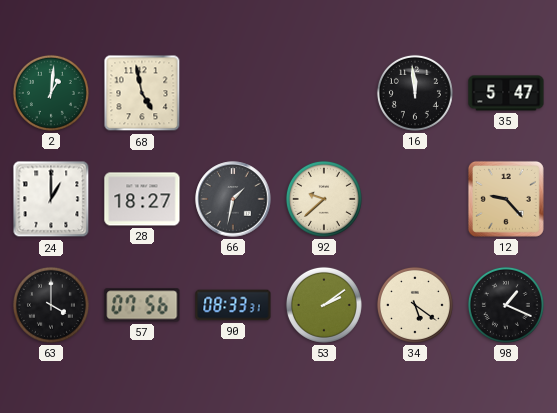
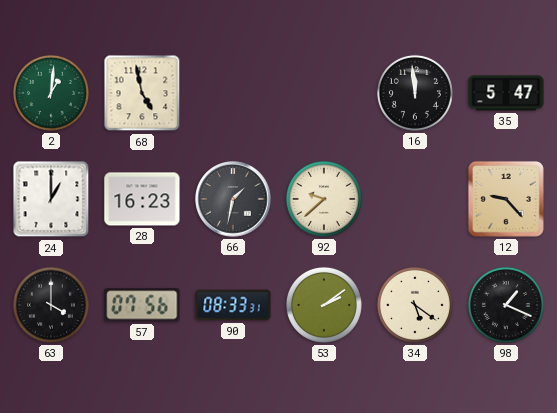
28: 18:27 -> 16:23 (142, 199)
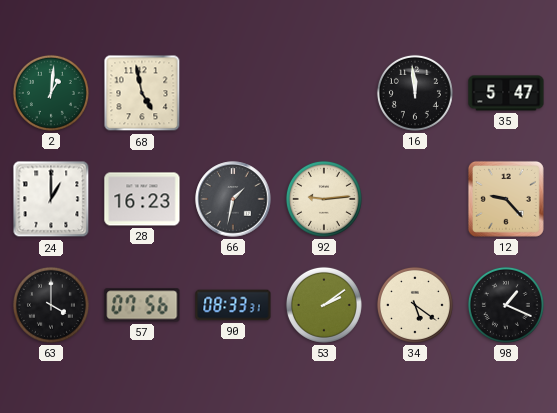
92: 9:38 -> 9:14 (324, 199)
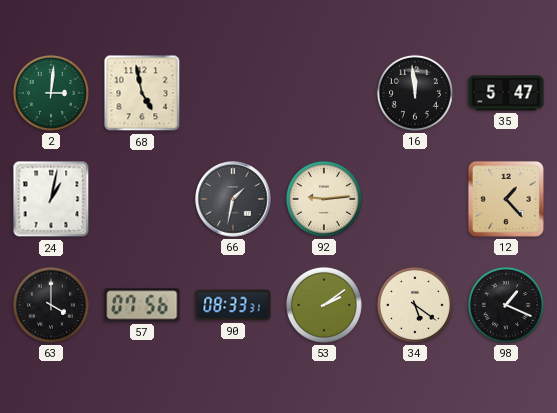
2: 1:01 -> 3:01 (51, 93)
24: 1:00 -> 1:02 (51, 199)
28: 16:23 -> none (142, 199)
12: 9:23 -> 1:23 (506, 199)
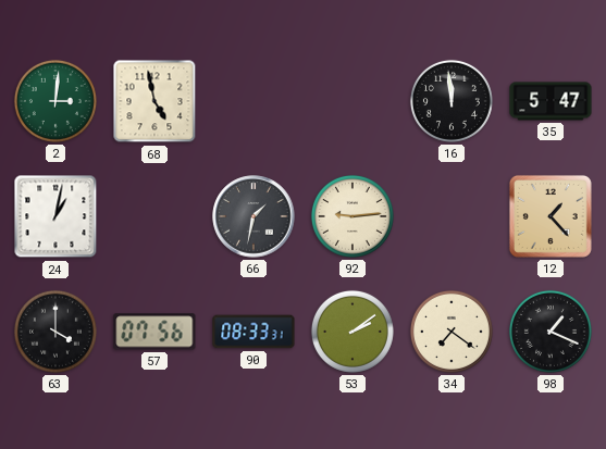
34: 5:21 -> 7:21 (452, 332)
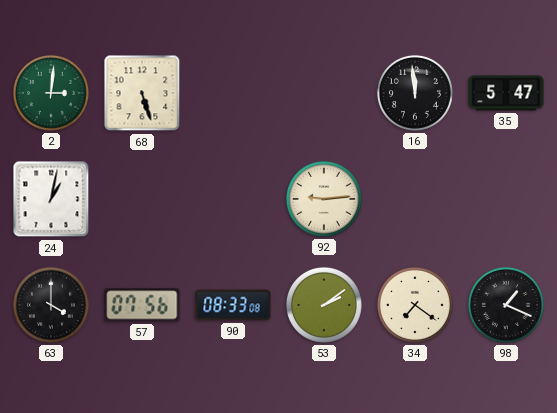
68: 4:58 -> 5:27 (142, 93)
66: 1:32 -> none (253, 216)
12: 1:23 -> none (551, 216)
90: 08:33:31 -> 08:33:08 (233, 305)
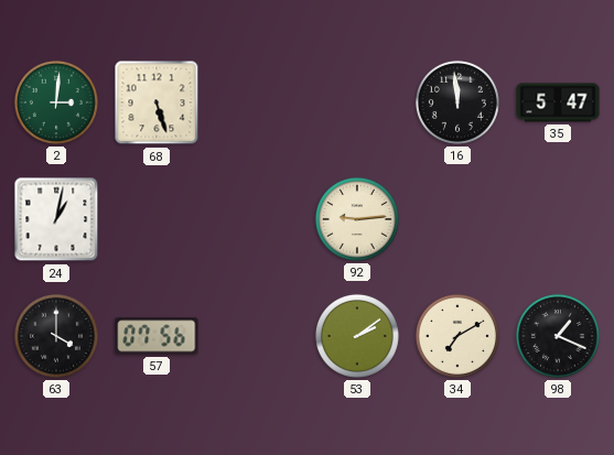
90: 08:33 -> none (233, 305)
34: 7:21 -> 7:10 (457, 336)
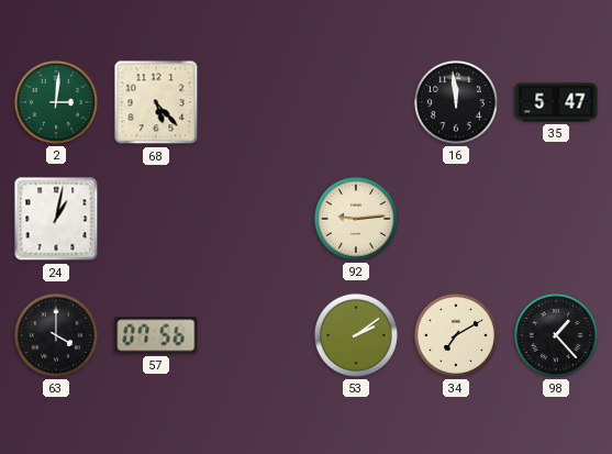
68: 5:27 -> 5:23 (156, 102)
98: 1:19 -> 1:23 (556, 335)
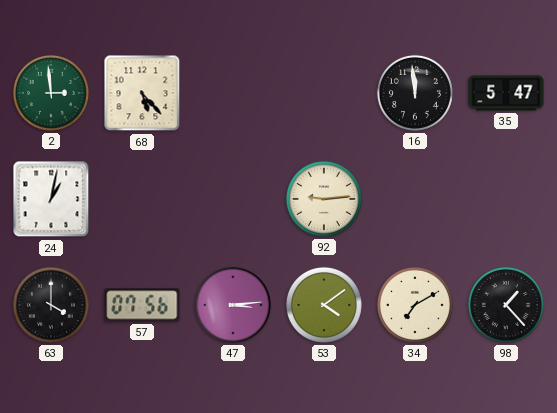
2: 3:01 -> 2:59 (51, 93)
47: none -> 3:14 (233, 305)
53: 2:09 -> 4:09 (324, 305)
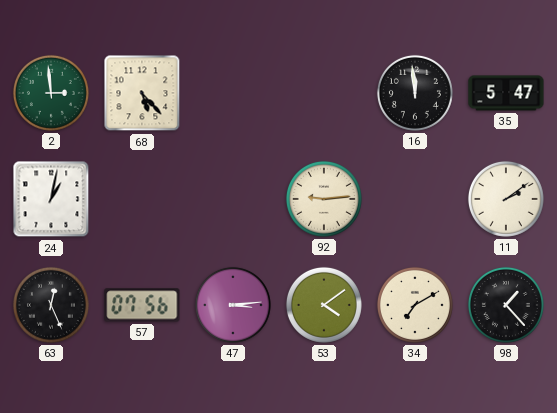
11: none -> 2:09 (506, 199)
63: 4:00 -> 12:26 (51, 305)
